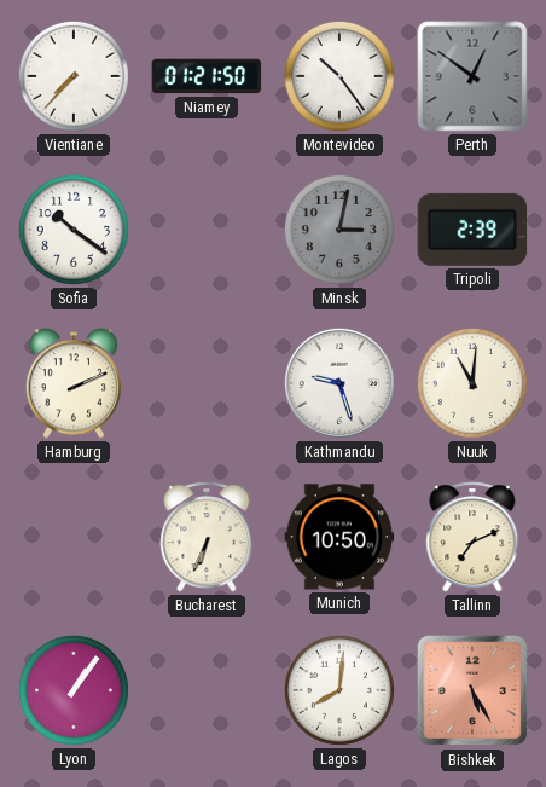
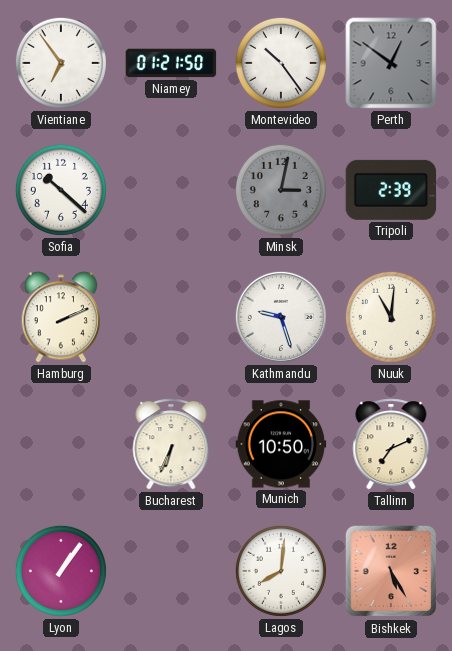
Vientiane: 7:37 -> 6:54 (61, 63)
Sofia: 10:21 -> 10:22 (61, 190)
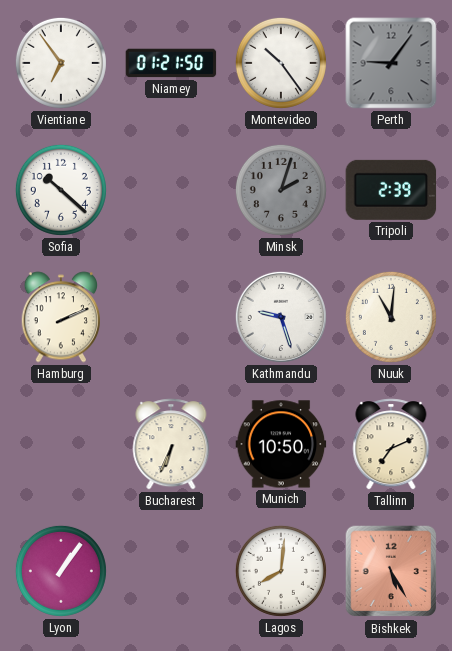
Perth: 12:51 -> 9:06 (391, 63)
Minsk: 3:02 -> 2:03 (281, 190)
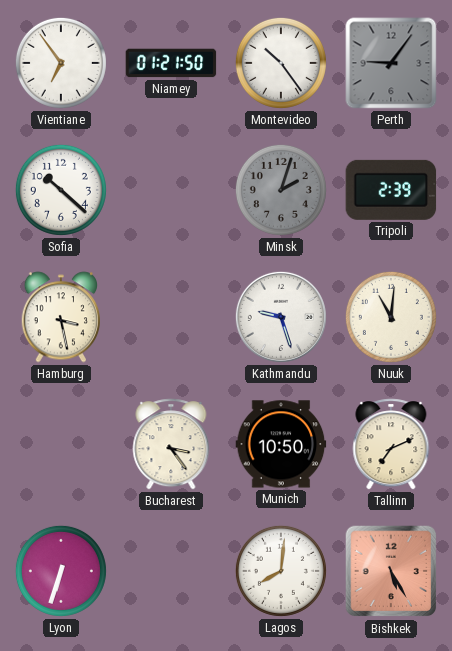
Hamburg: 2:11 -> 3:28 (60, 317)
Bucharest: 6:34 -> 3:24 (171, 444)
Lyon: 1:06 -> 6:33 (61, 571)
